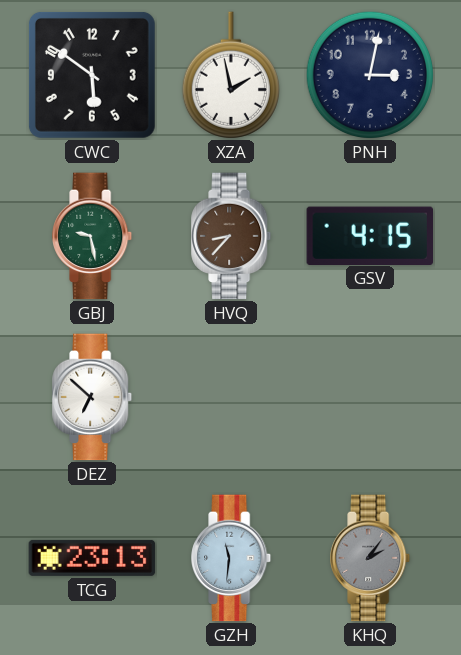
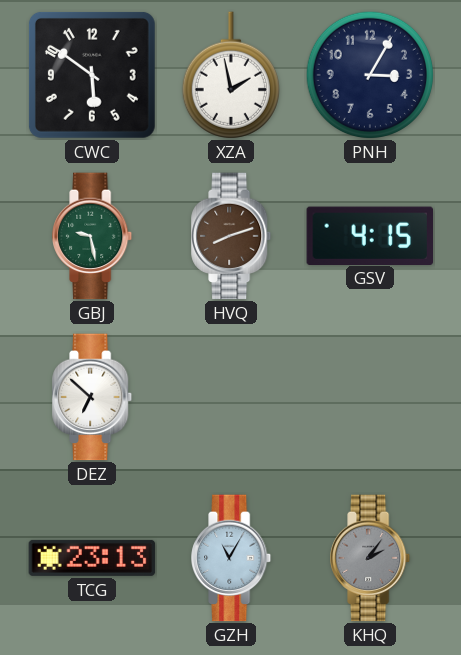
PNH: 3:02 -> 3:05 (369, 74)
HVQ: 8:37 -> 8:12 (232, 236)
GZH: 11:31 -> 11:05 (232, 558)
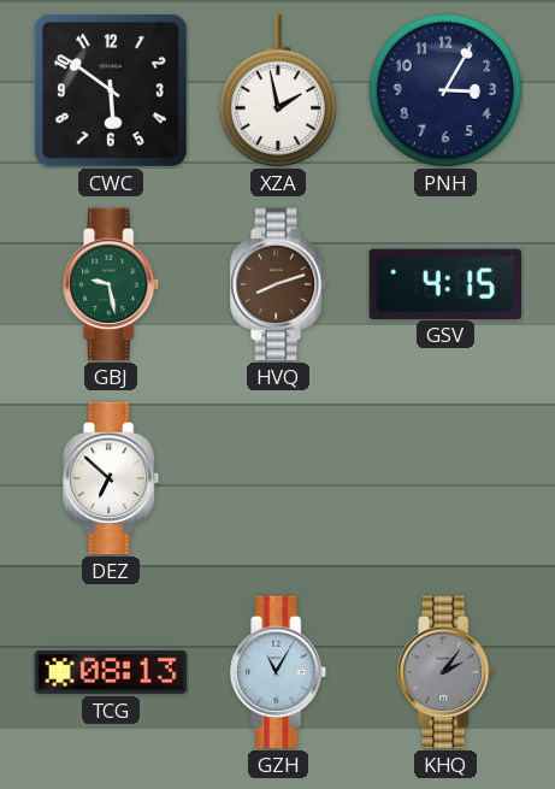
TCG: 23:13 -> 08:13 (111, 672)
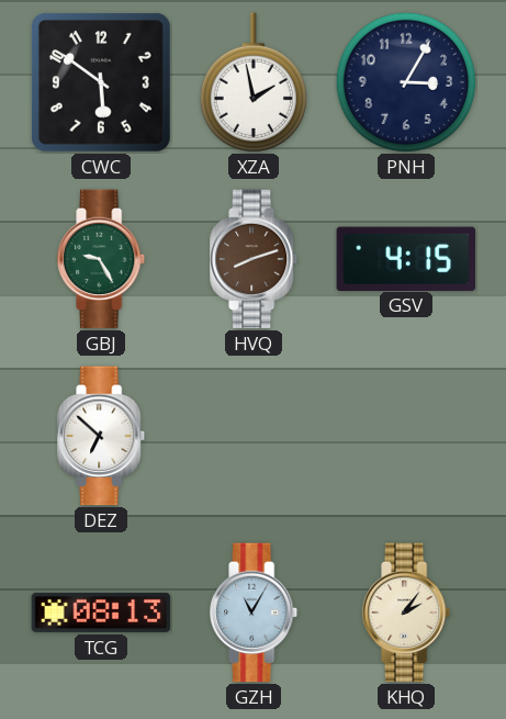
GBJ: 9:28 -> 9:25 (102, 259)
KHQ dial: grey -> cream (407, 613)
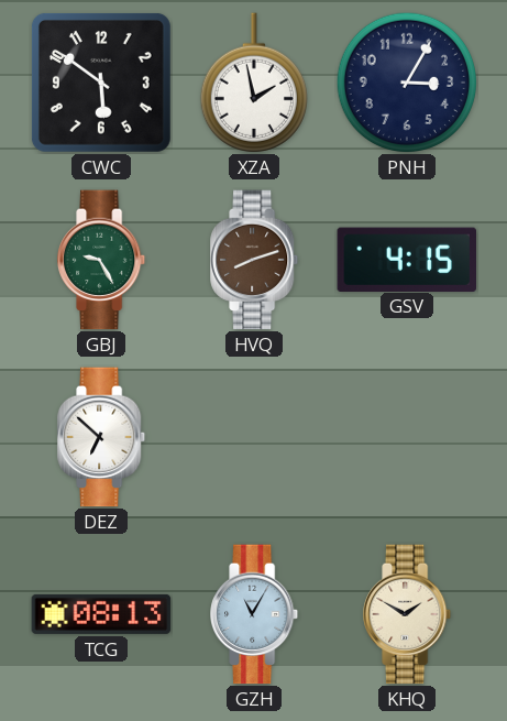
KHQ: 2:06 -> 1:50 (408, 614)
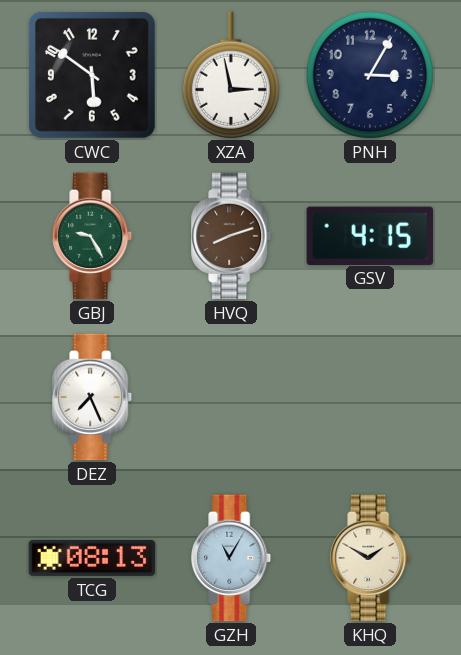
XZA: 1:58 -> 2:58 (231, 75)
DEZ: 6:52 -> 7:26 (93, 397)
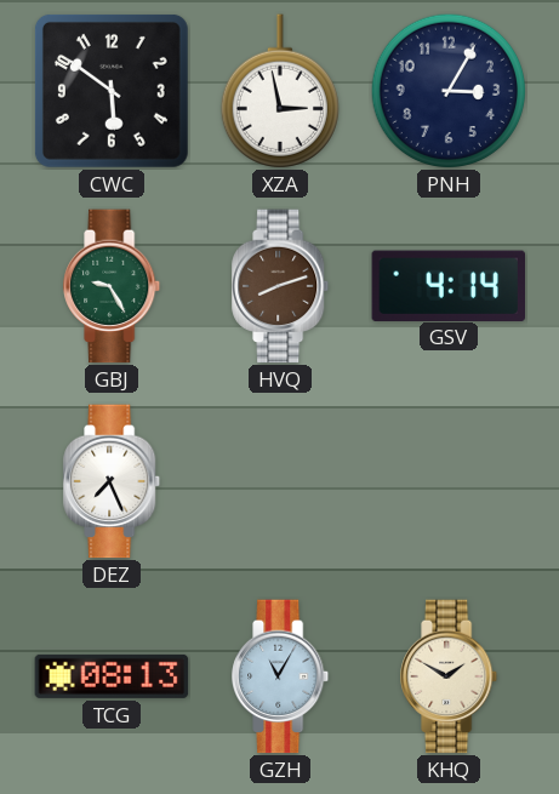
GSV: 4:15 -> 4:14 (447, 285)
